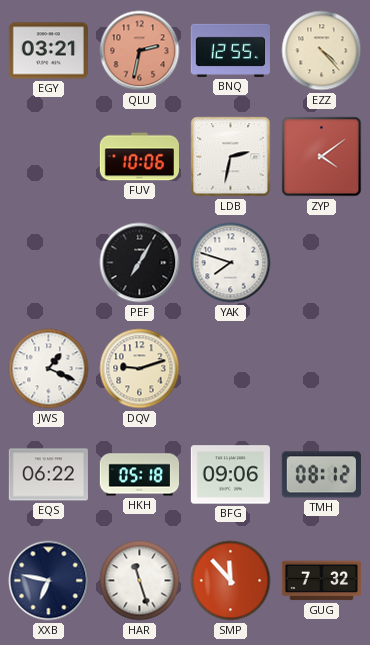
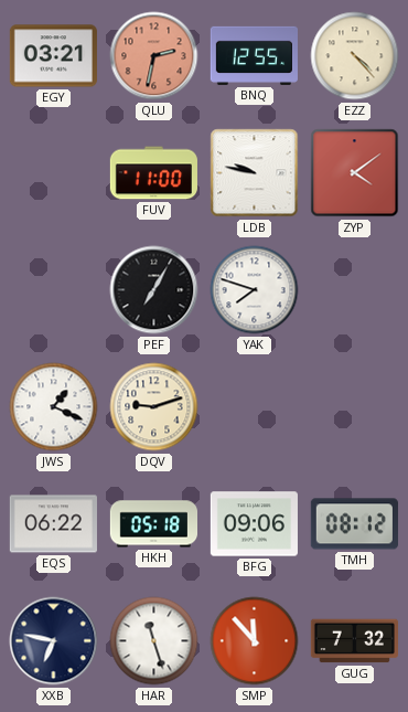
FUV: 10:06 -> 11:00 (153, 173)
LDB: 2:32 -> 9:47 (255, 173)
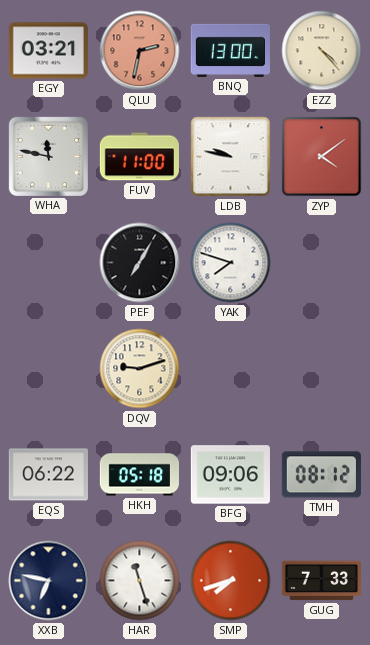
BNQ: 12:55 -> 13:00 (230, 50)
WHA: none -> 11:47 (48, 156)
JWS: 1:19 -> none (54, 407)
SMP: 11:53 -> 7:42 (231, 581)
GUG: 7:32 -> 7:33 (321, 581)
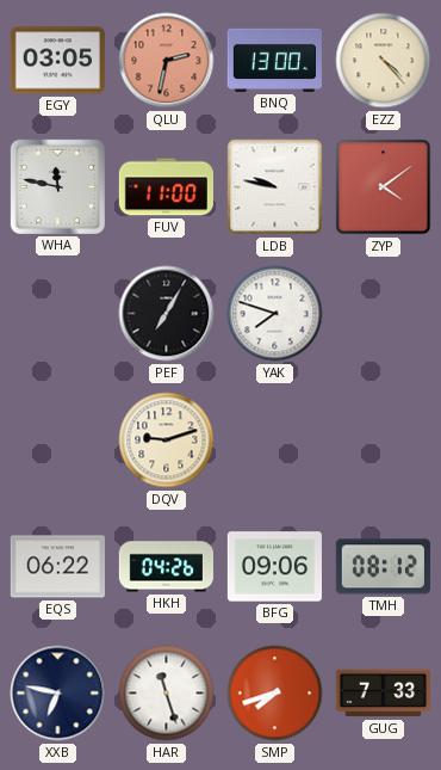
EGY: 03:21 -> 03:05 (57, 61)
HKH: 05:18 -> 04:26 (166, 567)
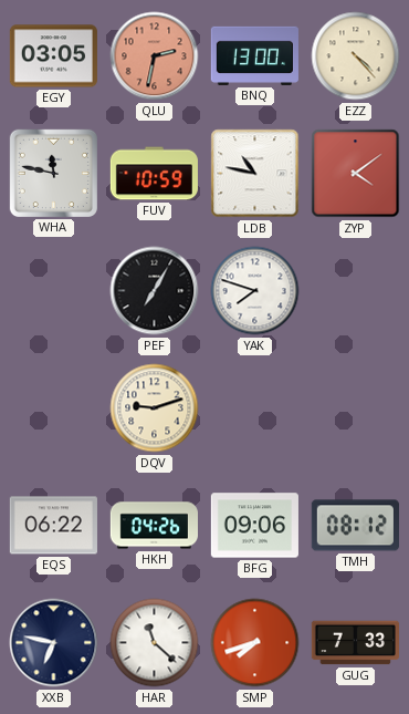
FUV: 11:00 -> 10:59 (154, 174)
LDB: 9:47 -> 10:47 (255, 174)
HAR: 11:27 -> 11:22 (155, 643)
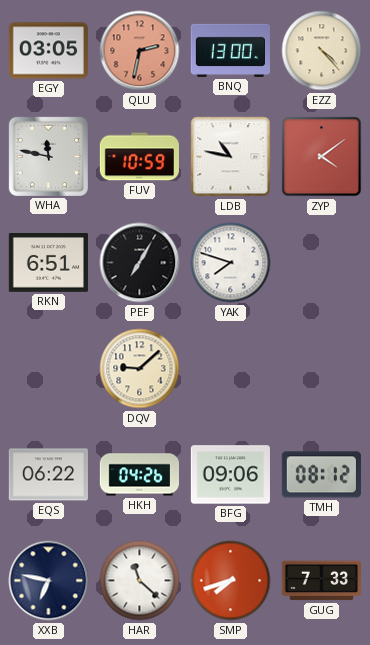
RKN: none -> 6:51 (48, 263)
DQV: 9:12 -> 9:08 (140, 369)
